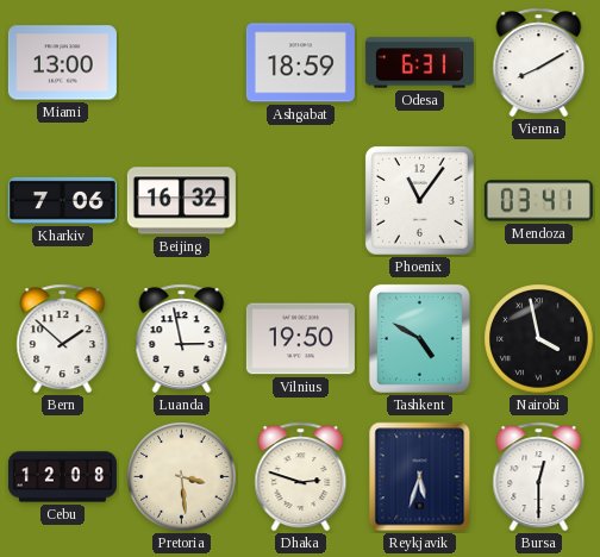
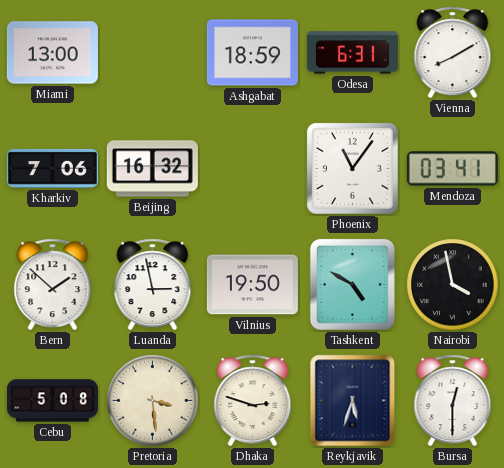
Cebu: 12:08 -> 5:08 (52, 401)
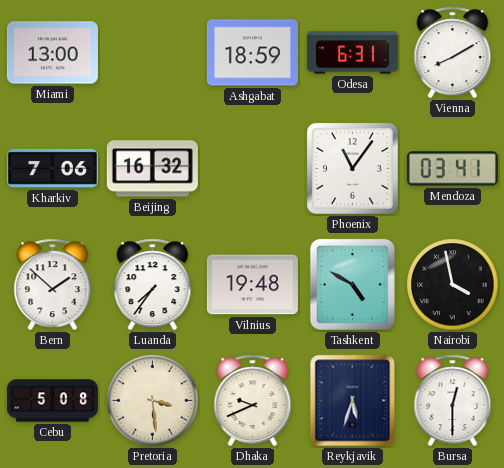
Luanda: 2:58 -> 7:36 (153, 285)
Vilnius: 19:50 -> 19:48 (252, 285)
Dhaka: 2:48 -> 9:41 (253, 401)
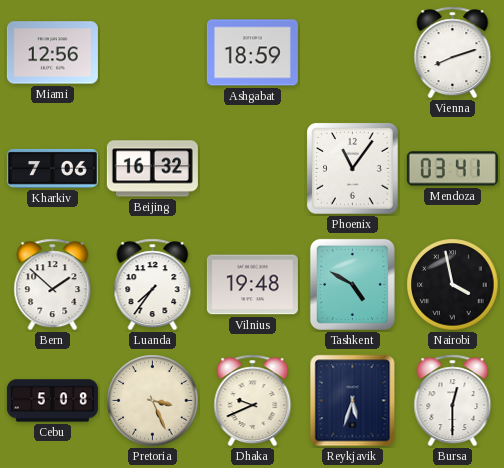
Miami: 13:00 -> 12:56 (52, 53)
Odesa: 6:31 -> none (352, 53)
Vienna: 8:10 -> 8:12 (453, 53)
Pretoria: 3:29 -> 3:26 (153, 401)
